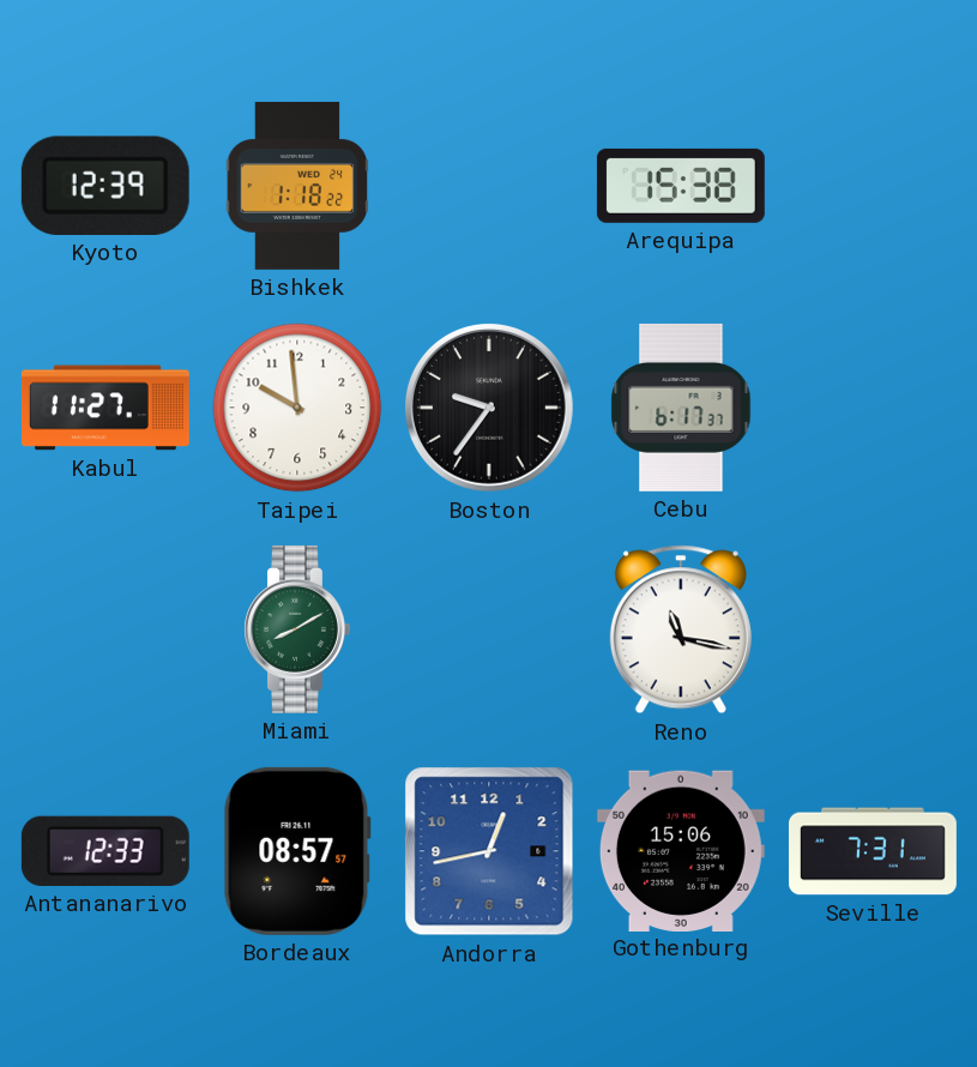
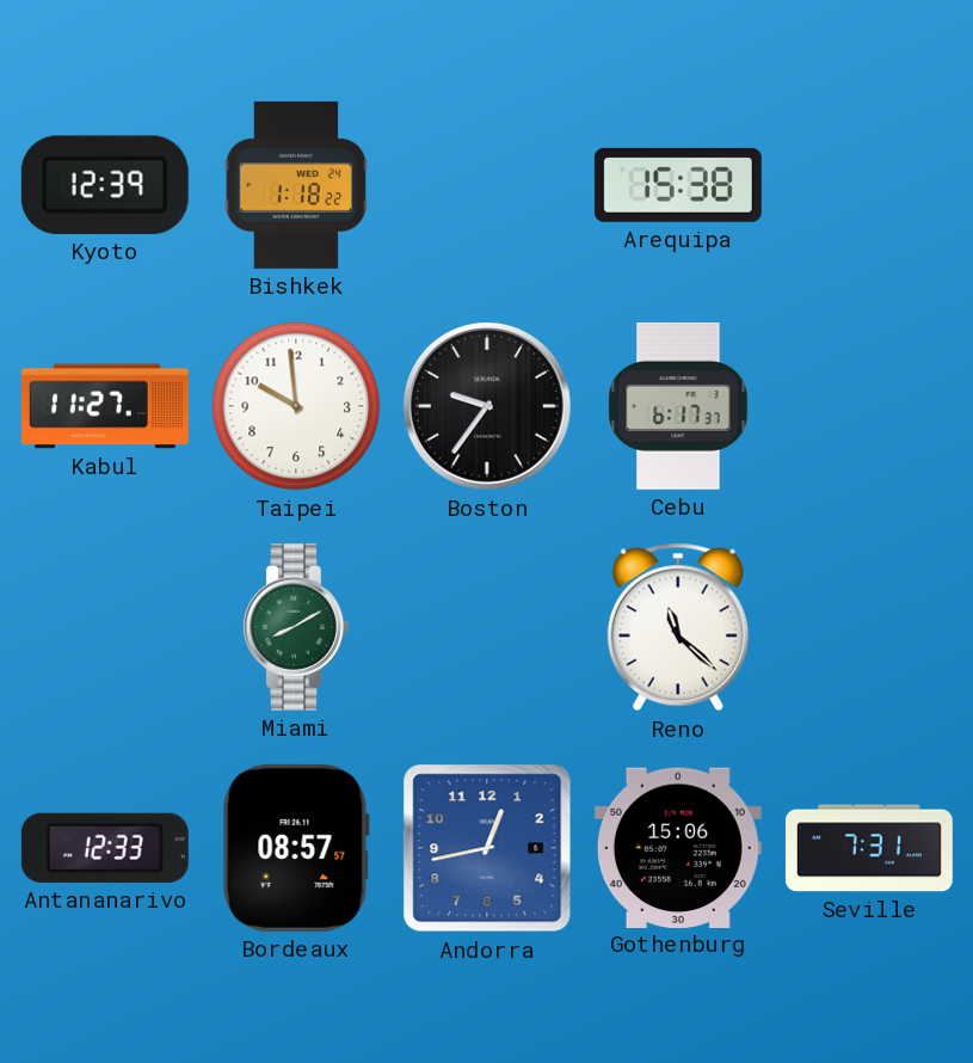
Reno: 11:17 -> 11:22 (678, 627)
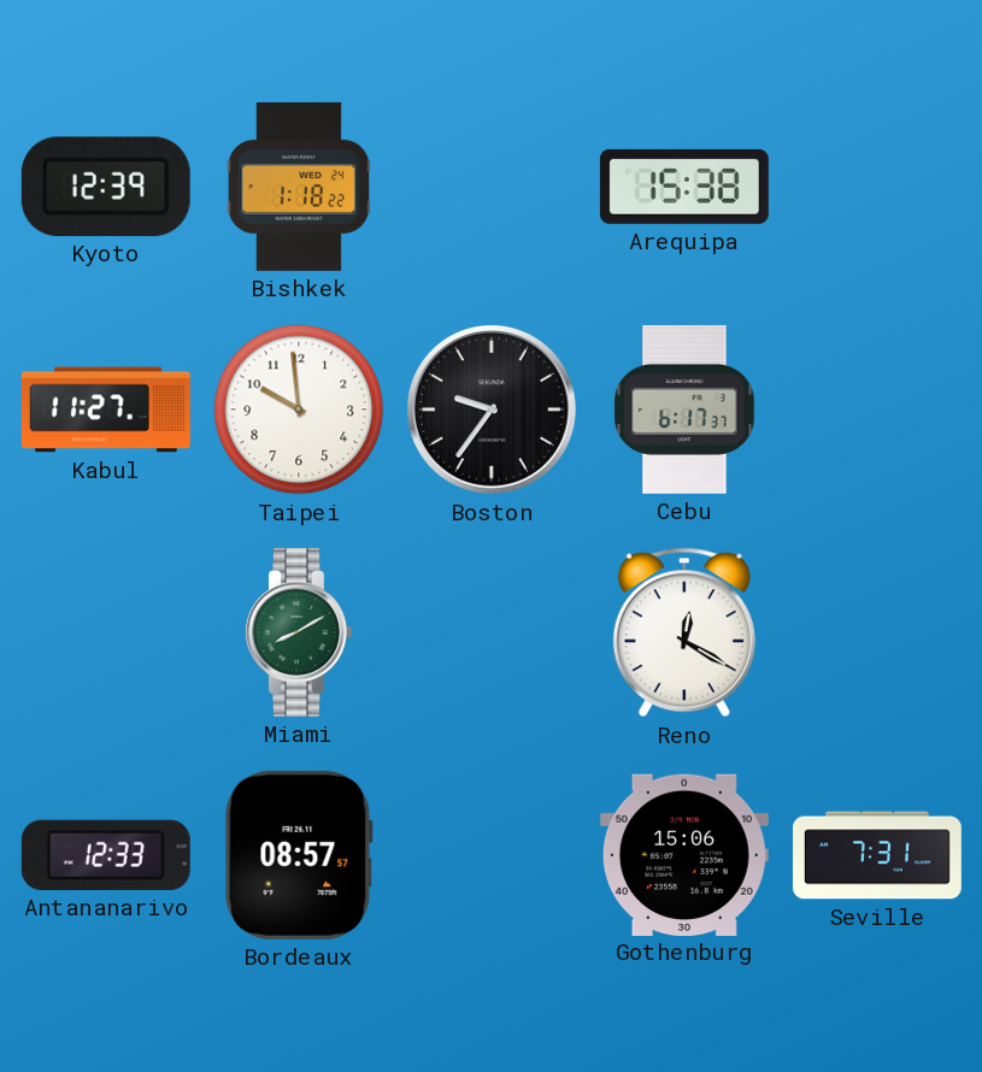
Reno: 11:22 -> 12:20 (684, 632)
Andorra: 12:43 -> none (487, 848)
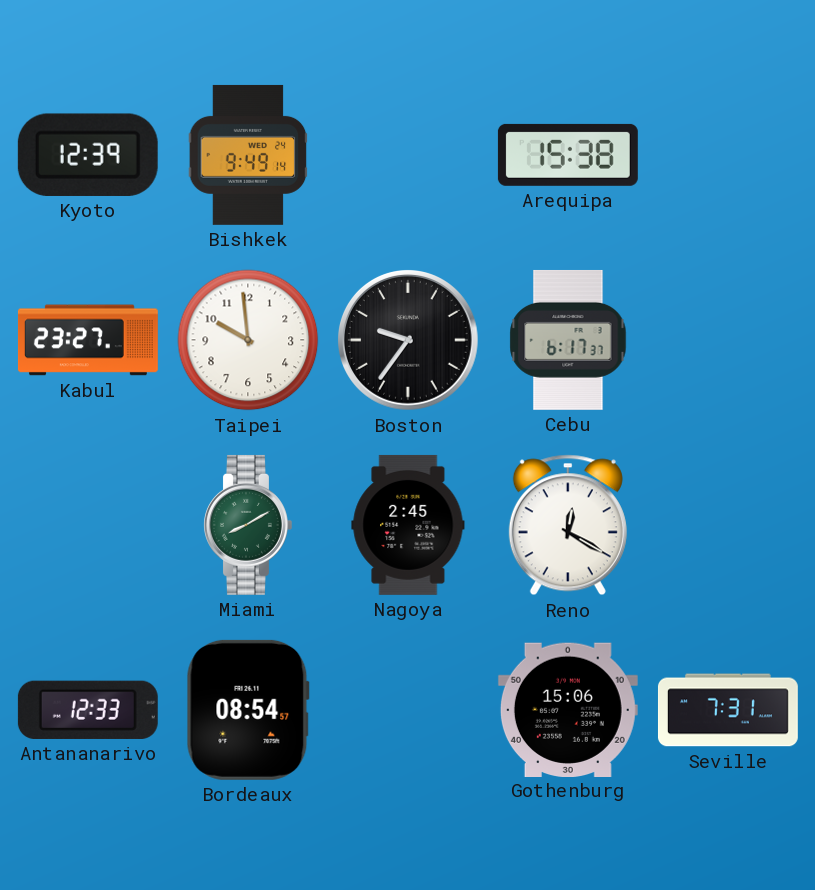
Bishkek: 1:18 -> 9:49 (248, 155)
Kabul: 11:27 -> 23:27 (88, 340)
Nagoya: none -> 2:45 (408, 525)
Bordeaux: 08:57 -> 08:54 (248, 710)
